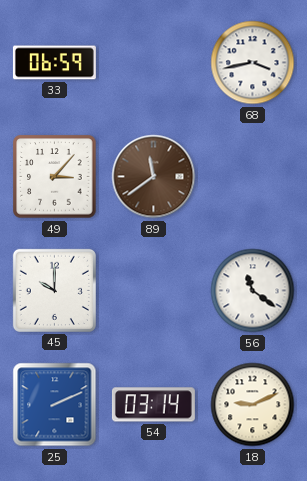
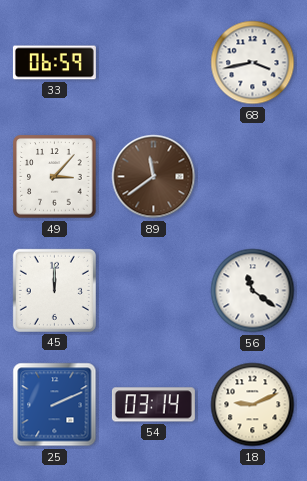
45: 10:00 -> 12:00 (54, 290)
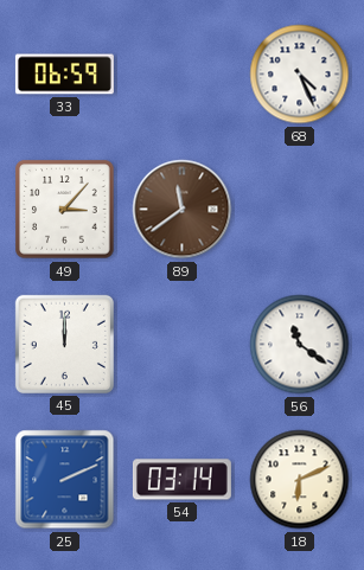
68: 3:43 -> 4:26 (300, 75)
18: 9:11 -> 6:11 (300, 480)
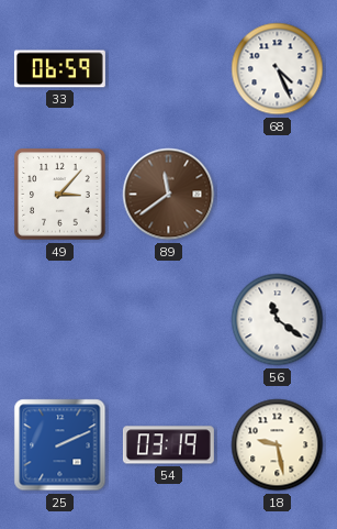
45: 12:00 -> none (64, 344)
54: 03:14 -> 03:19 (168, 445)
18: 6:11 -> 9:28 (278, 445)
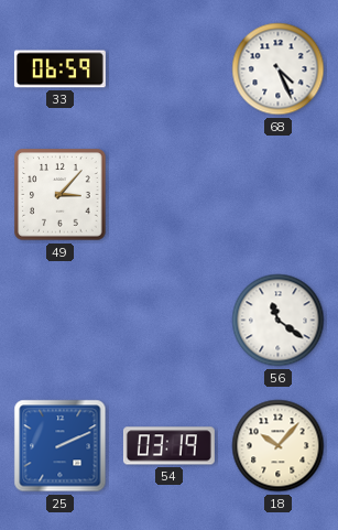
89: 11:39 -> none (169, 195)
18: 9:28 -> 10:07 (279, 446)
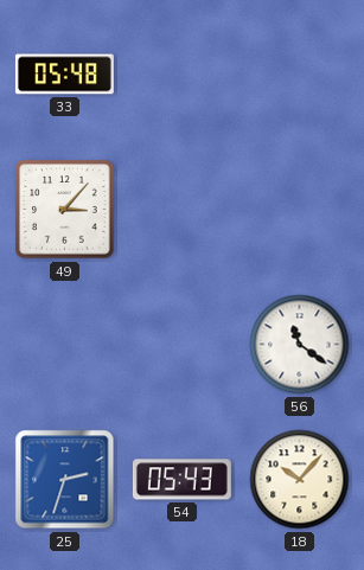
33: 06:59 -> 05:48 (64, 75)
68: 4:26 -> none (279, 69)
25: 2:11 -> 2:33 (65, 480)
54: 03:19 -> 05:43 (181, 480)
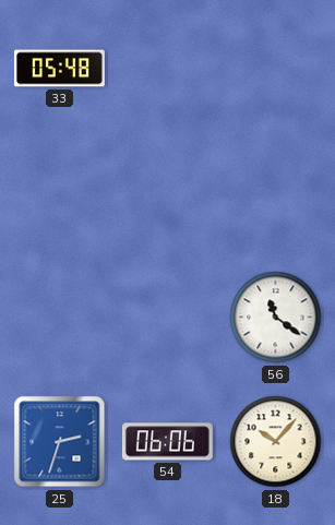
49: 3:07 -> none (65, 210)
54: 05:43 -> 06:06 (167, 442)
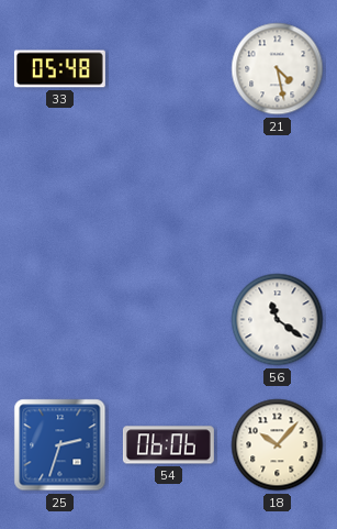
21: none -> 4:28 (278, 69)
